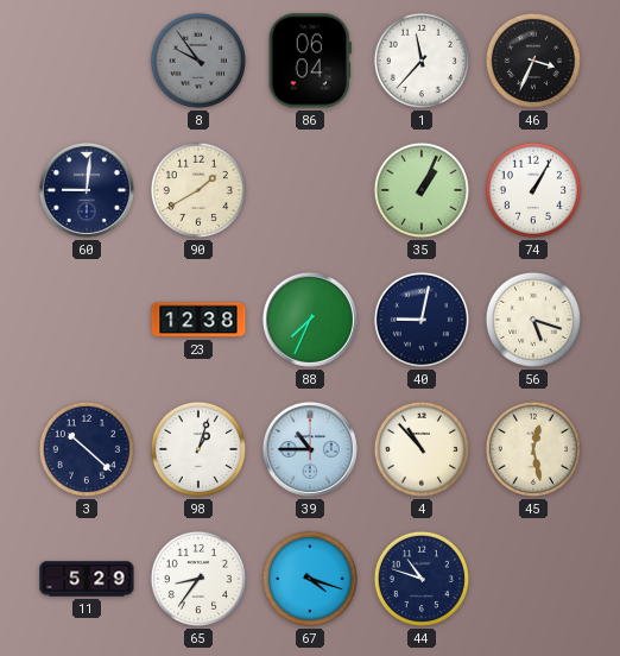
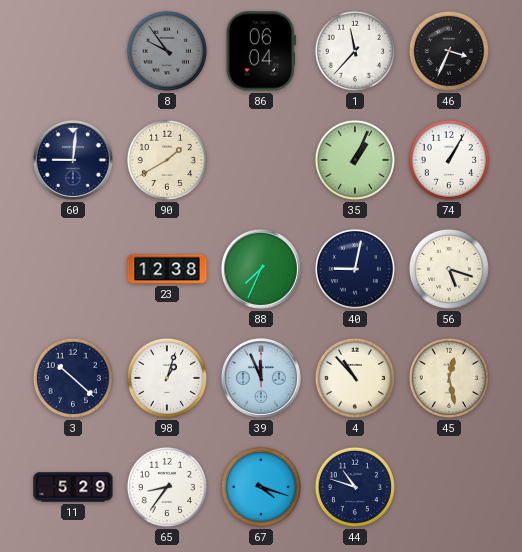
39: 10:45 -> 11:56 (261, 378)
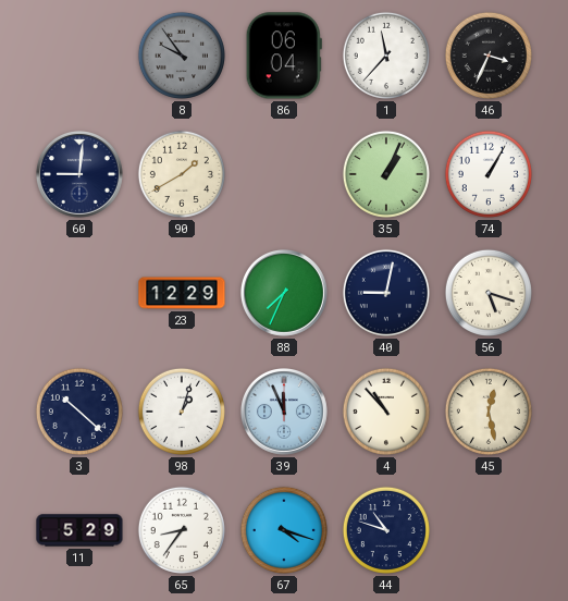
23: 12:38 -> 12:29 (182, 293)
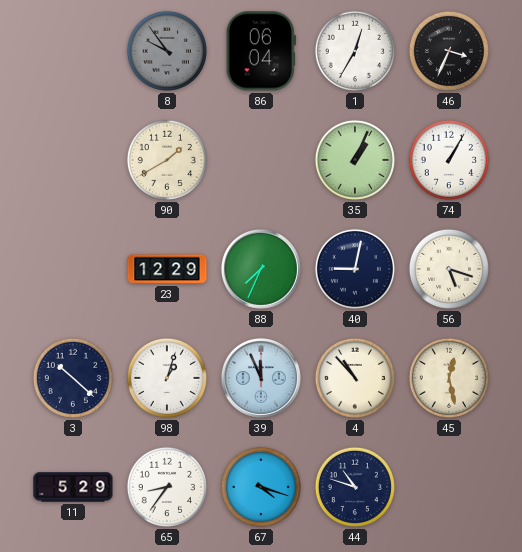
1: 11:37 -> 12:35 (355, 51)
60: 9:01 -> none (79, 174)
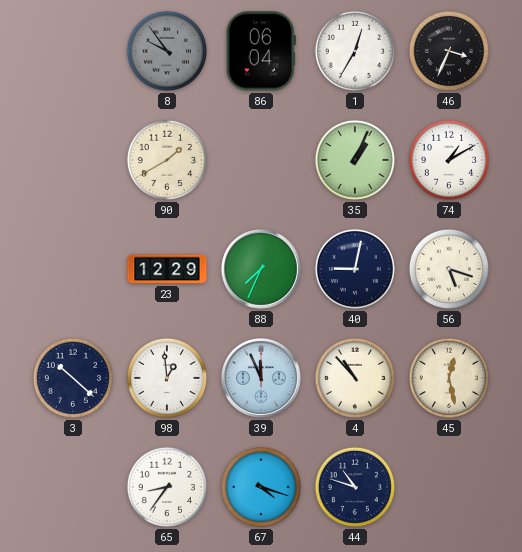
74: 1:05 -> 1:10 (449, 160)
98: 1:03 -> 12:59 (167, 378)
11: 5:29 -> none (73, 487)
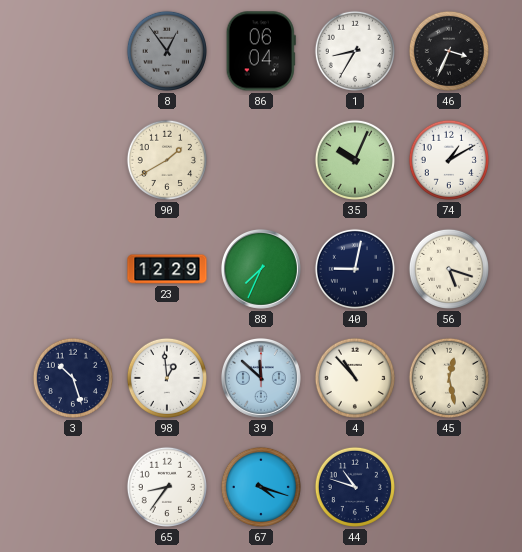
8: 9:54 -> 12:54 (167, 51)
1: 12:35 -> 8:35 (355, 51)
35: 1:04 -> 10:04 (355, 160)
3: 10:22 -> 10:27 (73, 378)
39: 11:56 -> 11:52 (261, 378)
